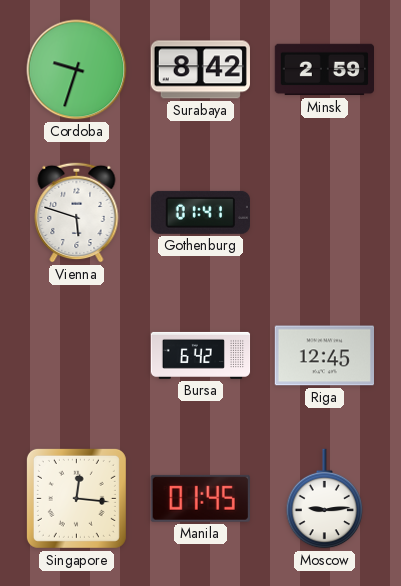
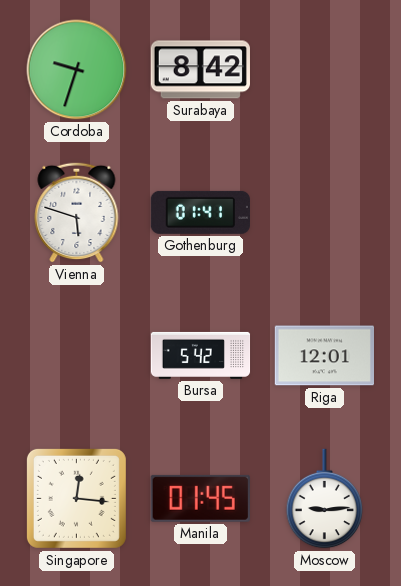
Minsk: 2:59 -> none (324, 70)
Bursa: 6:42 -> 5:42 (201, 355)
Riga: 12:45 -> 12:01 (324, 356)
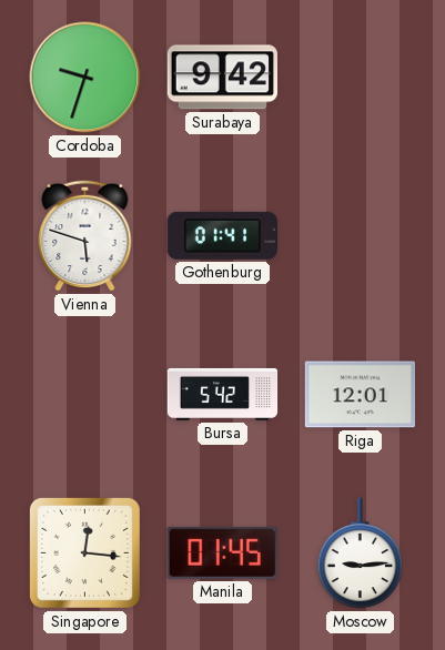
Surabaya: 8:42 -> 9:42 (222, 78)
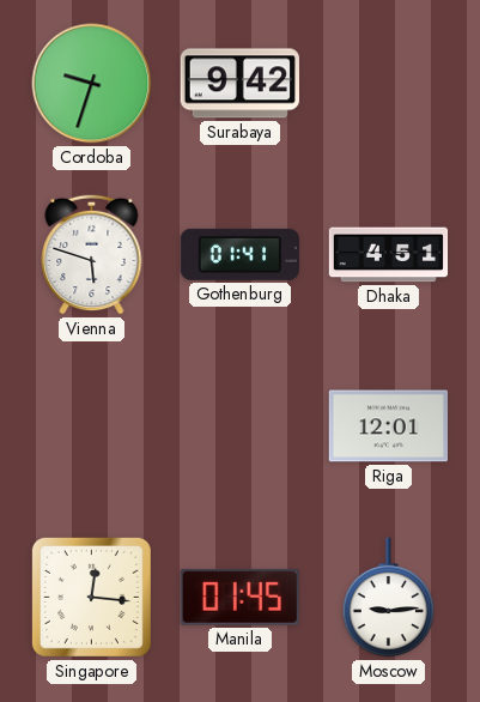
Dhaka: none -> 4:51 (389, 255)
Bursa: 5:42 -> none (223, 394)
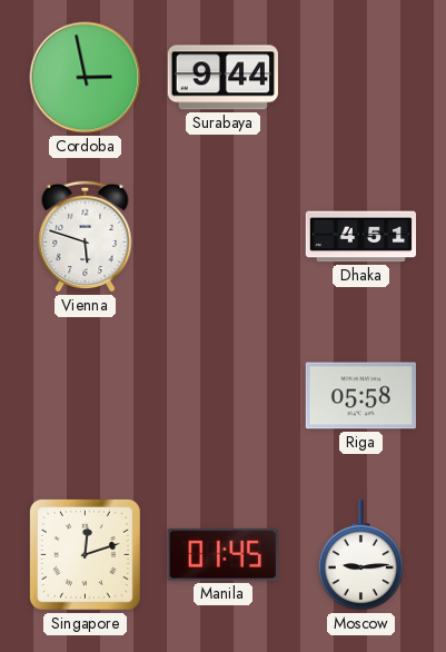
Cordoba: 9:33 -> 2:58 (86, 78)
Surabaya: 9:42 -> 9:44 (222, 78)
Gothenburg: 01:41 -> none (239, 254)
Riga: 12:01 -> 05:58 (360, 396)
Singapore: 12:16 -> 12:12 (85, 554)
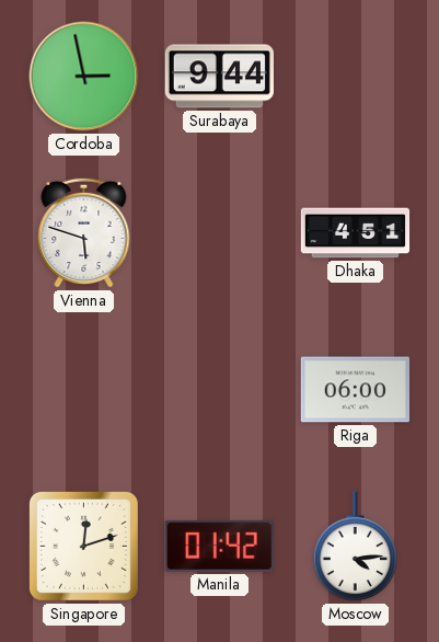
Riga: 05:58 -> 06:00 (355, 390)
Manila: 01:45 -> 01:42 (219, 546)
Moscow: 9:14 -> 4:14 (356, 547)
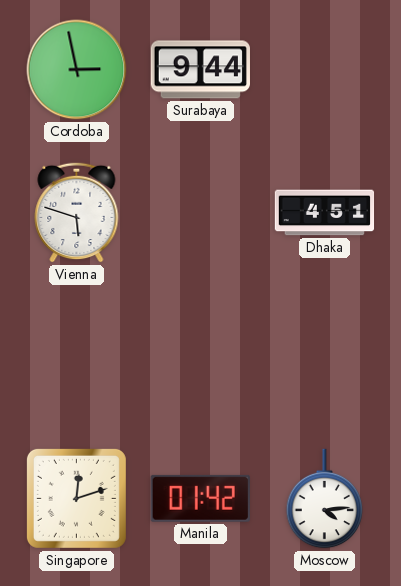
Riga: 06:00 -> none (355, 390)
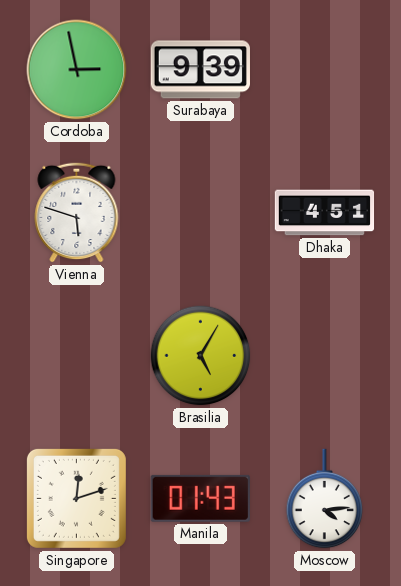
Surabaya: 9:44 -> 9:39 (200, 70)
Brasilia: none -> 5:05 (201, 356)
Manila: 01:42 -> 01:43 (200, 498)
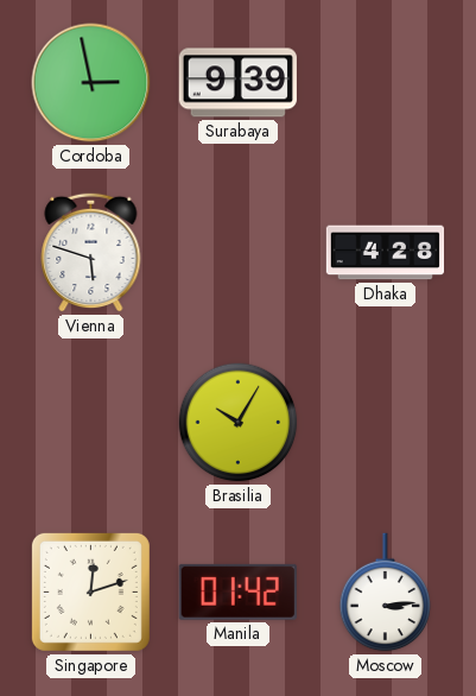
Dhaka: 4:51 -> 4:28 (386, 253)
Brasilia: 5:05 -> 10:05 (239, 423)
Manila: 01:43 -> 01:42 (237, 591)
Moscow: 4:14 -> 3:14 (386, 593)
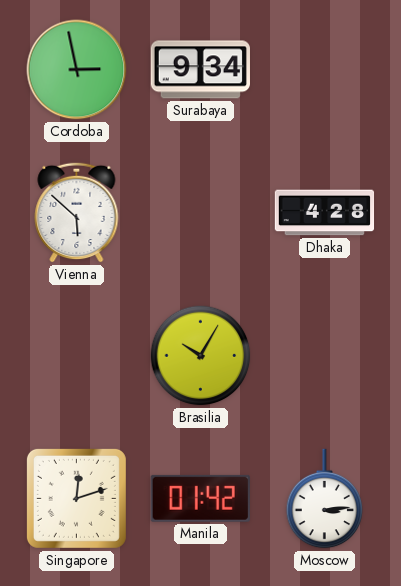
Surabaya: 9:39 -> 9:34 (200, 70)
Vienna: 5:48 -> 5:52 (77, 212)
